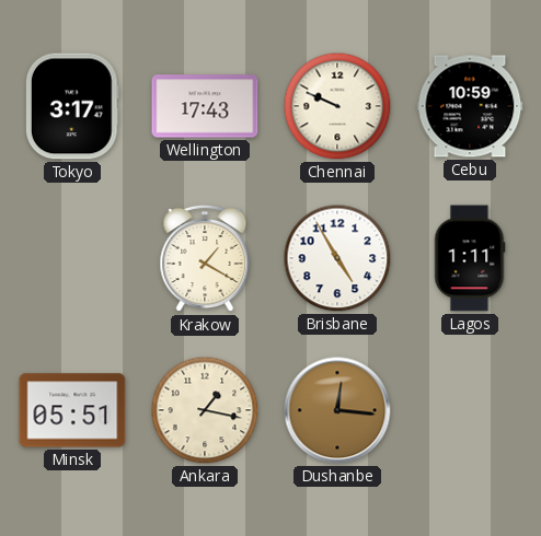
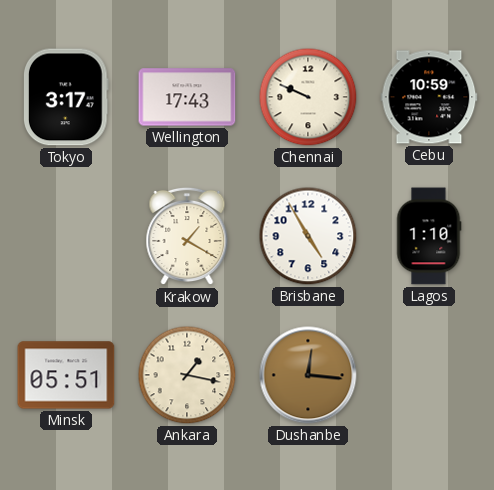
Lagos: 1:11 -> 1:10 (429, 236)
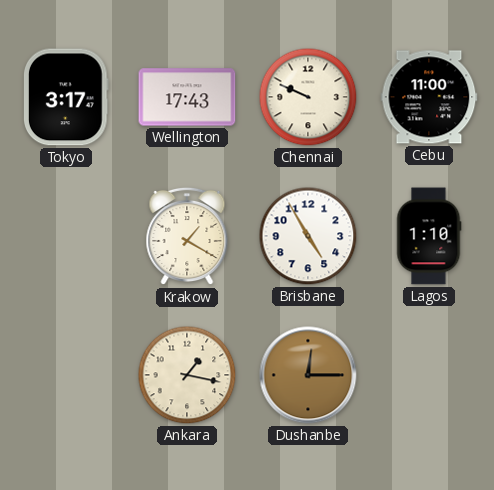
Cebu: 10:59 -> 11:00 (429, 97)
Minsk: 05:51 -> none (66, 375)
Dushanbe: 12:16 -> 12:15 (308, 375)
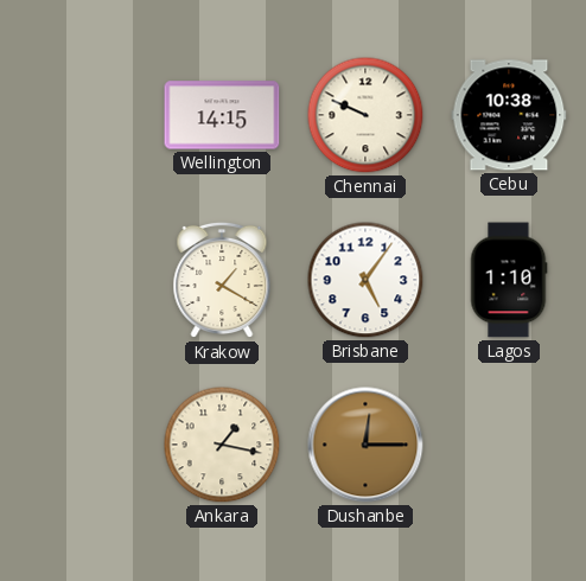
Tokyo: 3:17 -> none (66, 97)
Wellington: 17:43 -> 14:15 (222, 115)
Cebu: 11:00 -> 10:38 (509, 115)
Brisbane: 4:55 -> 5:06 (365, 280)
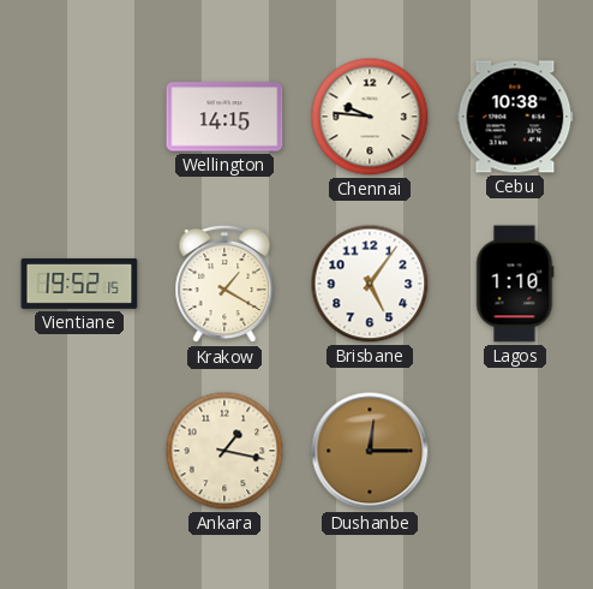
Chennai: 9:49 -> 9:46 (370, 117)
Vientiane: none -> 19:52 (79, 284)
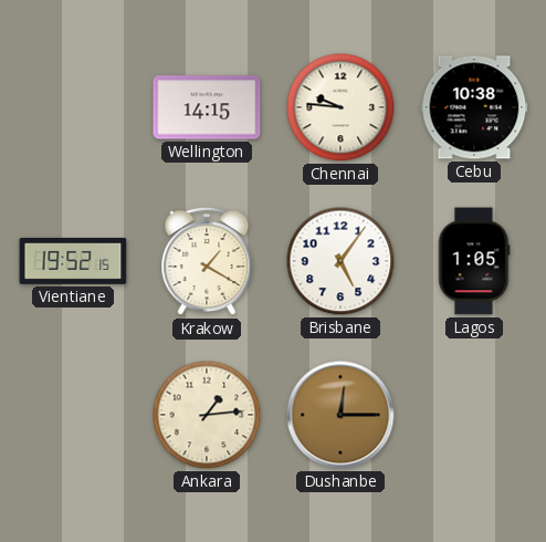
Lagos: 1:10 -> 1:05 (474, 261)
Ankara: 1:17 -> 1:14 (207, 415)
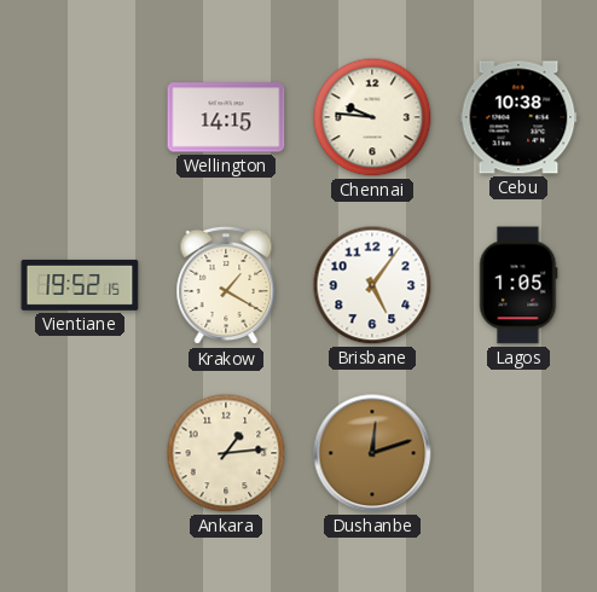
Dushanbe: 12:15 -> 12:12 (372, 453)
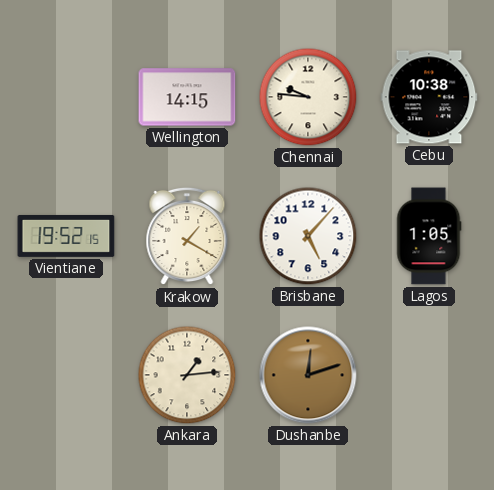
Brisbane: 5:06 -> 5:07 (308, 236)
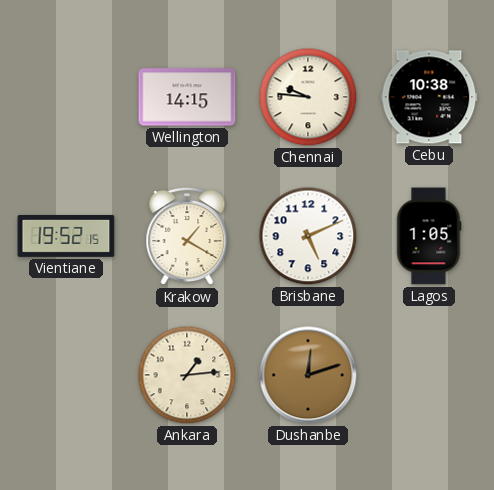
Brisbane: 5:07 -> 5:11 (308, 236)
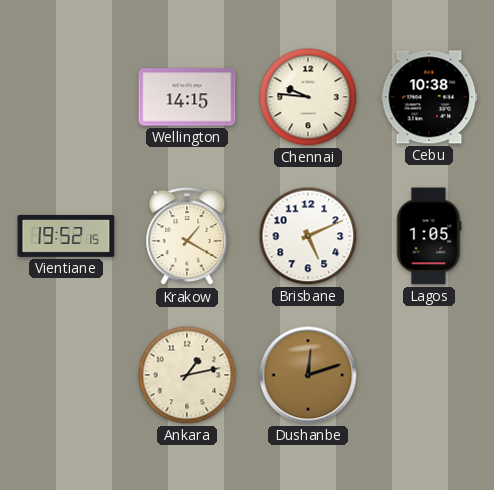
Ankara: 1:14 -> 1:13 (187, 375)
